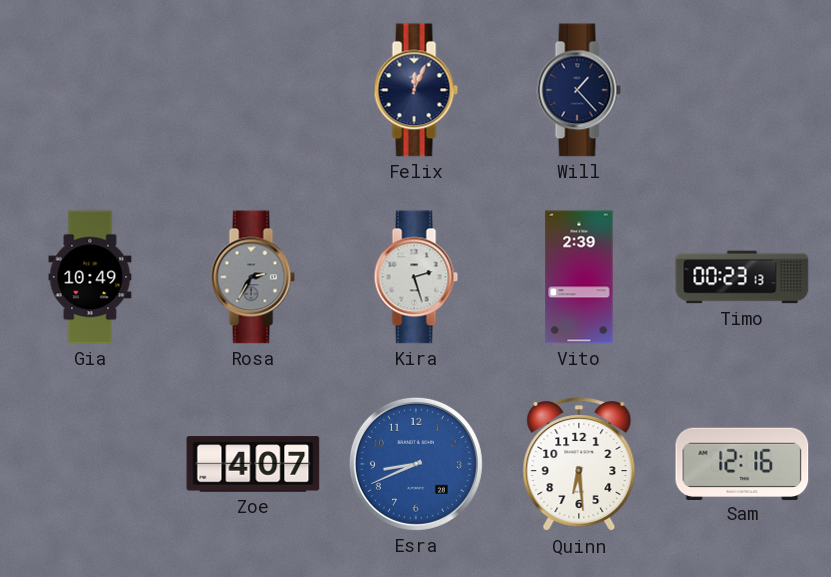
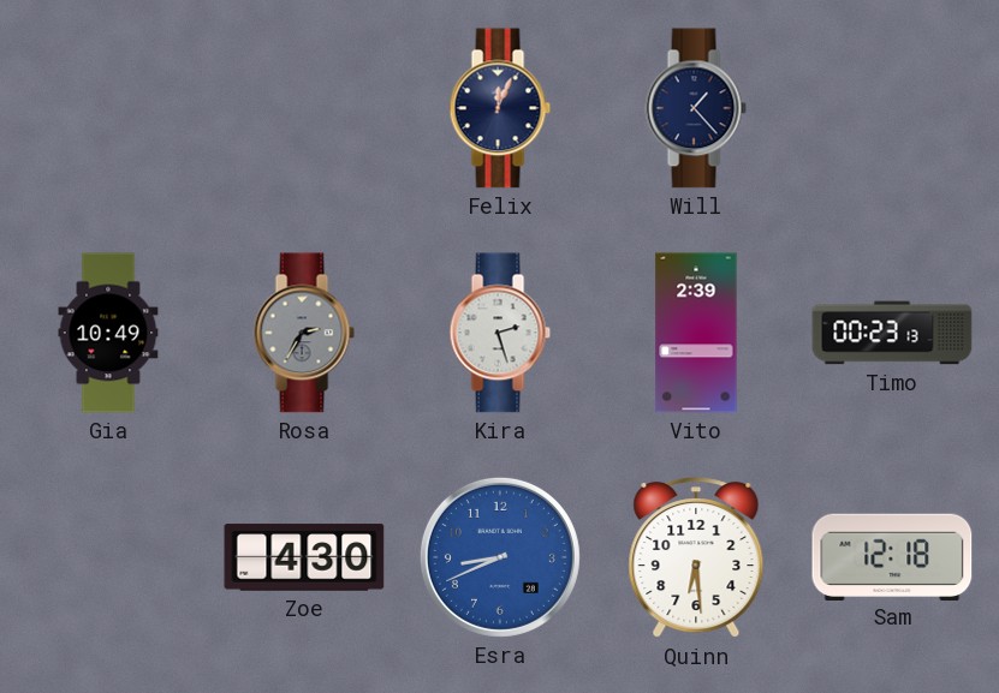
Zoe: 4:07 -> 4:30 (304, 557)
Sam: 12:16 -> 12:18 (892, 556)
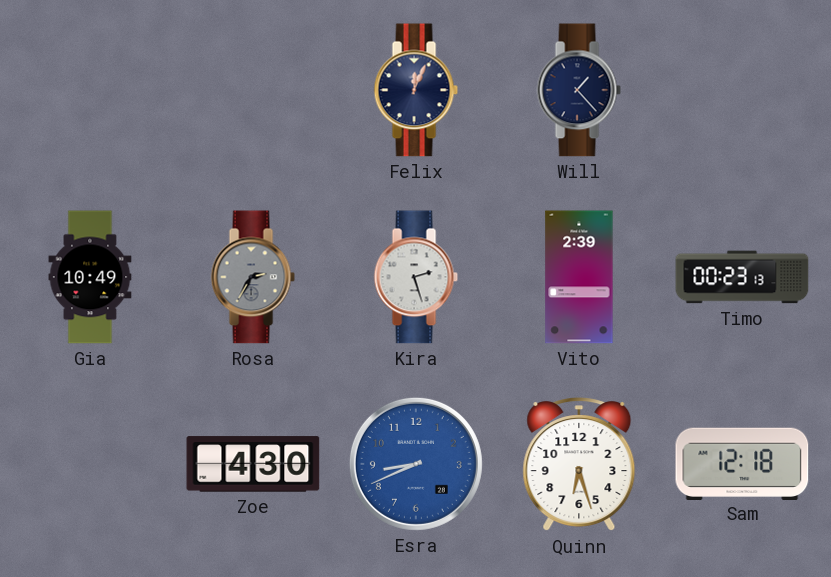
Quinn: 6:29 -> 6:27 (579, 465)
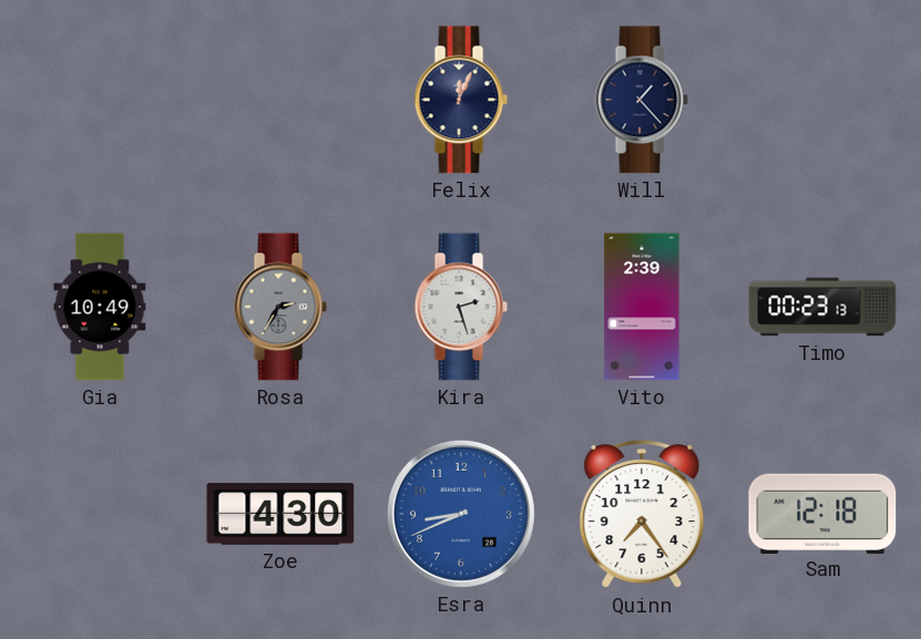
Quinn: 6:27 -> 7:24 (642, 515)
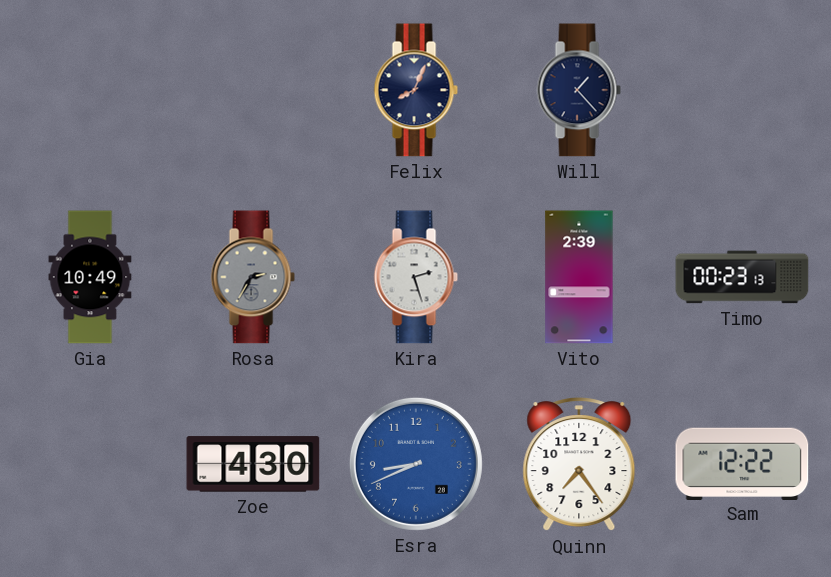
Felix: 12:04 -> 8:04 (416, 90)
Sam: 12:18 -> 12:22 (742, 463)
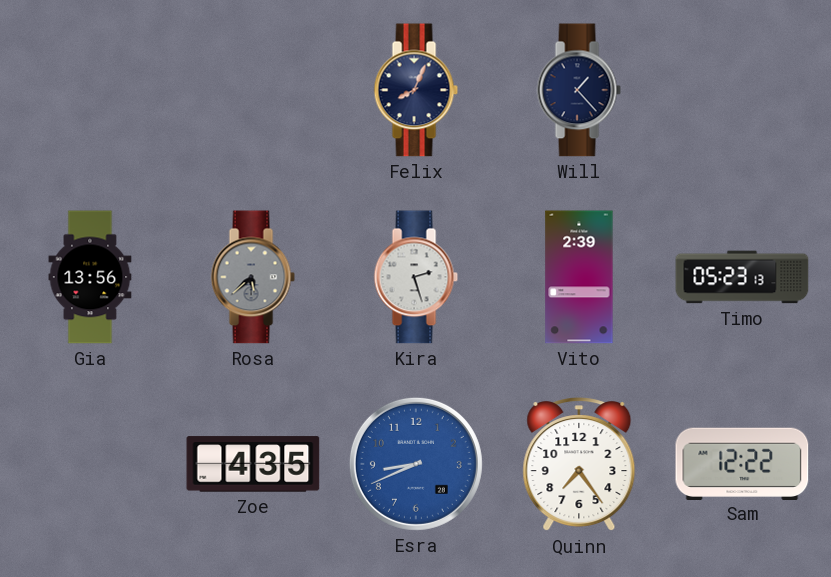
Gia: 10:49 -> 13:56 (90, 277)
Rosa: 2:35 -> 5:38 (253, 277)
Timo: 00:23 -> 05:23 (742, 277)
Zoe: 4:30 -> 4:35 (253, 464)
